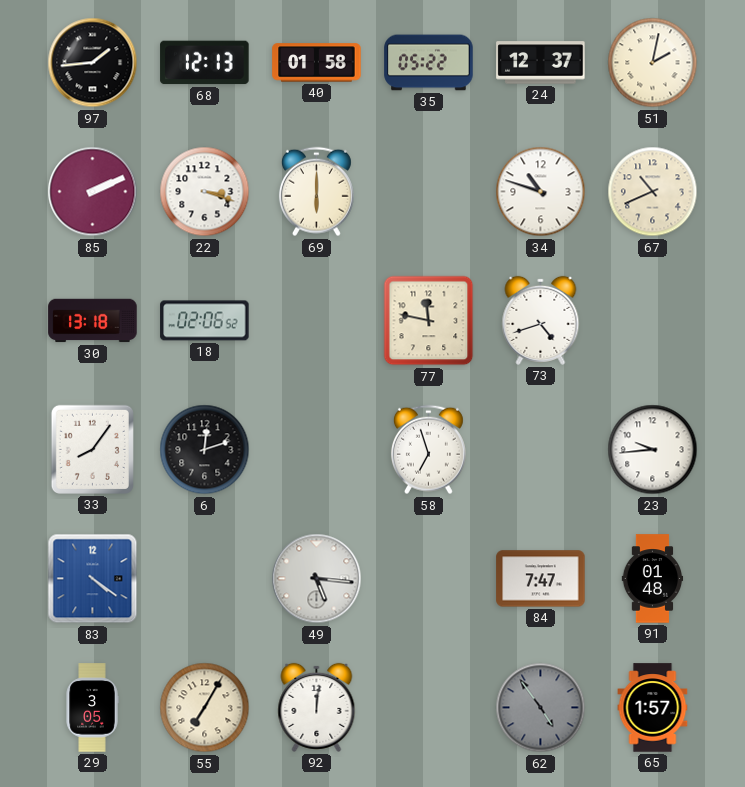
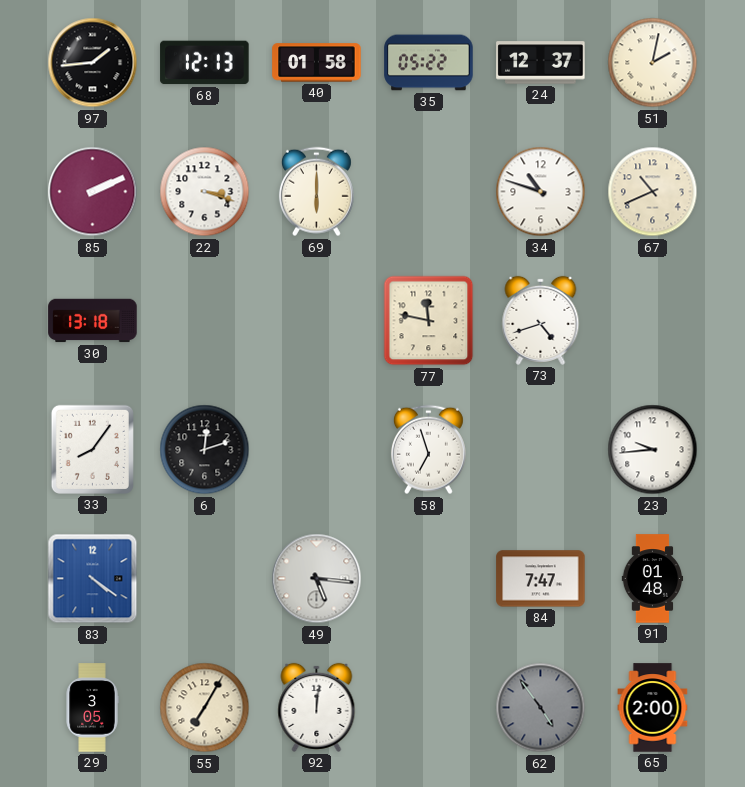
18: 02:06 -> none (205, 321)
65: 1:57 -> 2:00 (653, 708)
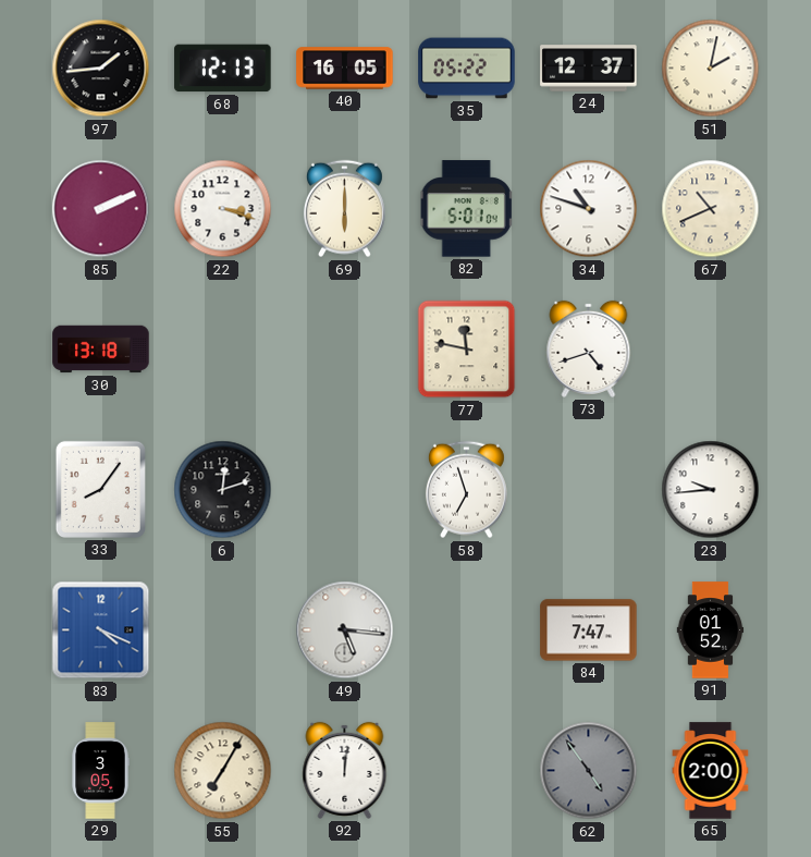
40: 01:58 -> 16:05 (345, 69)
82: none -> 5:01 (466, 209)
83: 4:21 -> 4:19 (101, 630)
91: 01:48 -> 01:52 (711, 630)
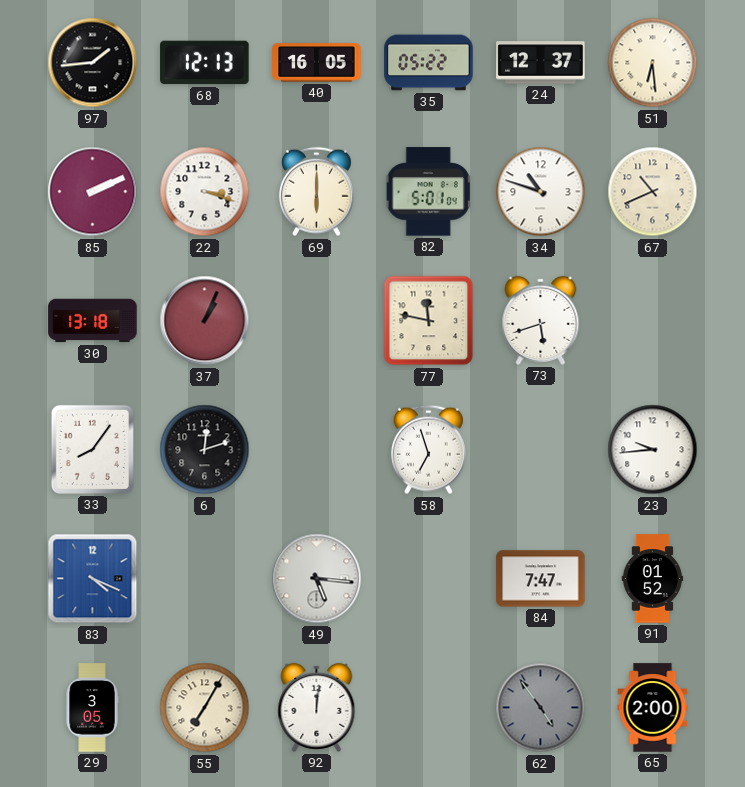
51: 2:02 -> 6:29 (653, 63)
37: none -> 1:04 (205, 321)
73: 4:42 -> 5:42 (541, 320)
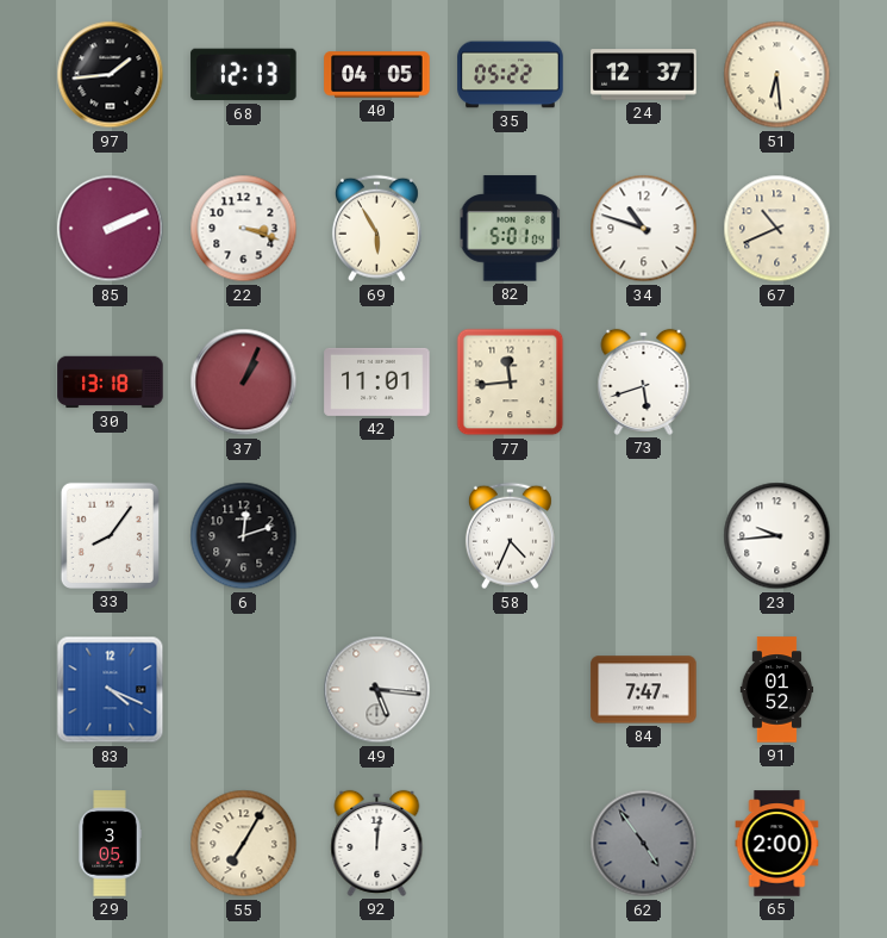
40: 16:05 -> 04:05 (377, 75)
69: 6:00 -> 5:55 (376, 229)
42: none -> 11:01 (377, 381)
77: 11:47 -> 11:44 (511, 383)
58: 6:57 -> 4:34 (510, 536)
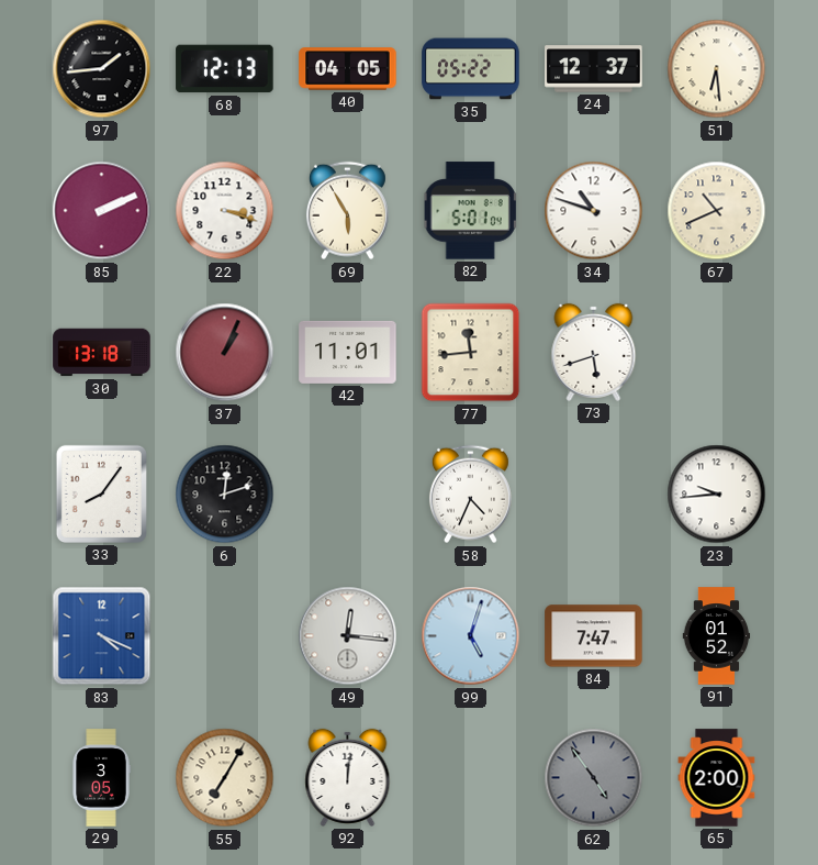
49: 5:16 -> 12:16 (348, 636)
99: none -> 5:03 (471, 636)
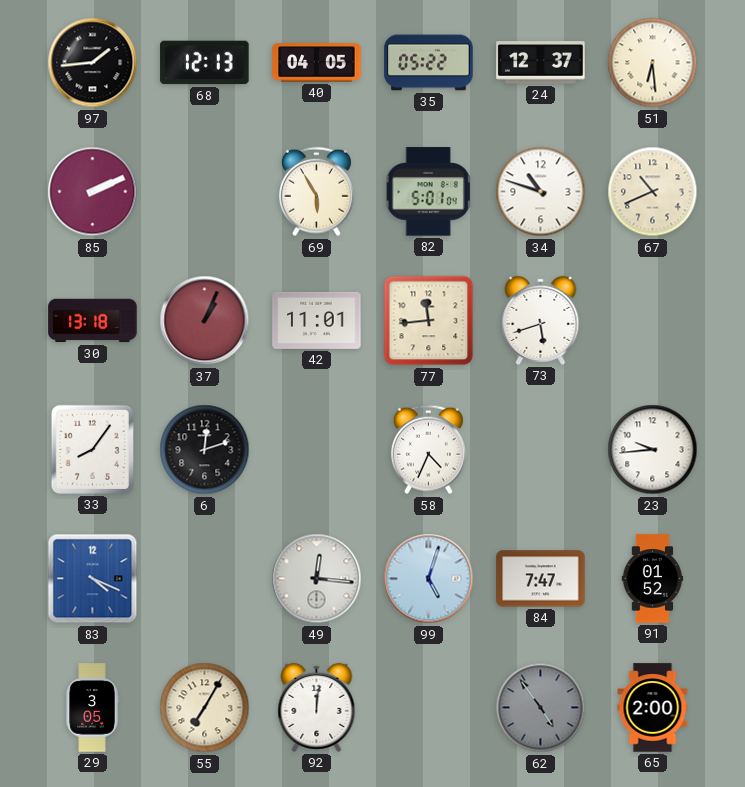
22: 3:18 -> none (225, 211)
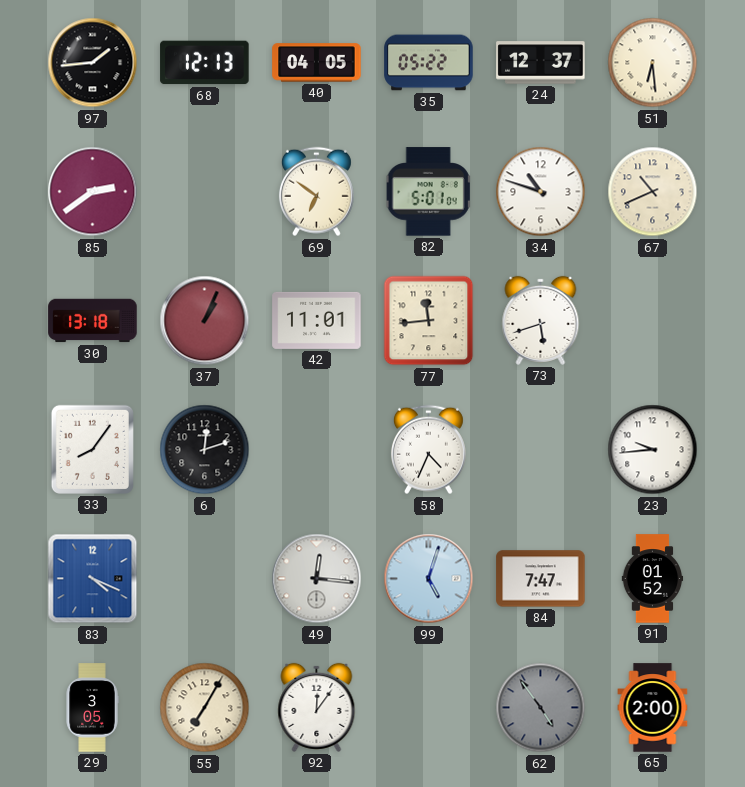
85: 2:11 -> 2:39 (93, 192)
69: 5:55 -> 6:51 (316, 192)
92: 12:01 -> 12:06 (317, 707)
